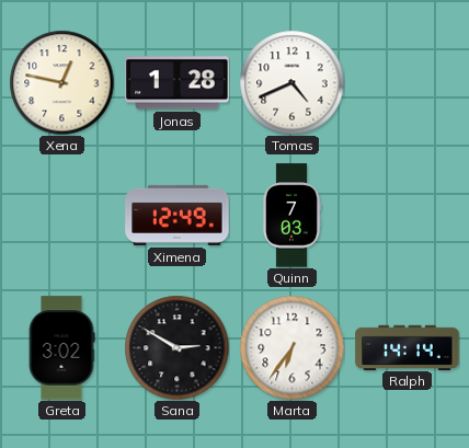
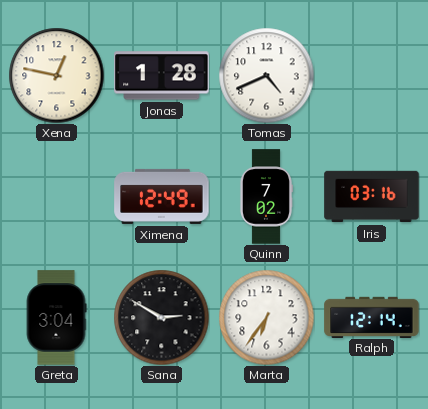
Quinn: 7:03 -> 7:02 (266, 197)
Iris: none -> 03:16 (372, 197)
Greta: 3:02 -> 3:04 (56, 318)
Ralph: 14:14 -> 12:14 (372, 317)
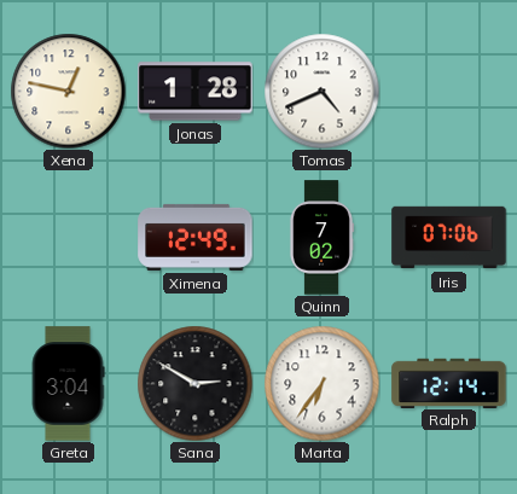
Iris: 03:16 -> 07:06 (449, 238)
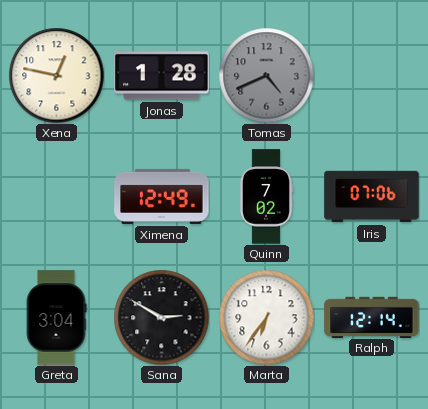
Tomas dial: white -> grey (266, 75)
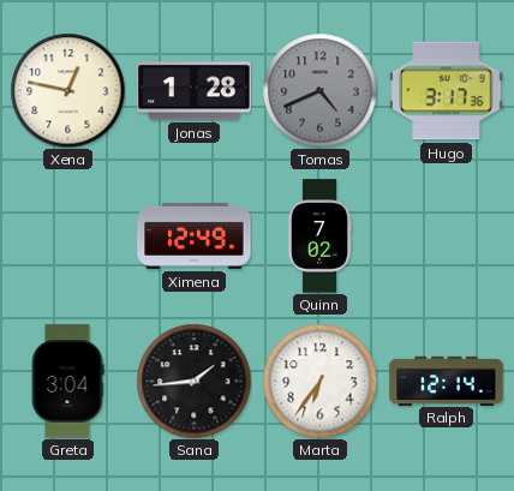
Hugo: none -> 3:17 (447, 91)
Iris: 07:06 -> none (372, 197)
Sana: 2:50 -> 1:44 (193, 381)
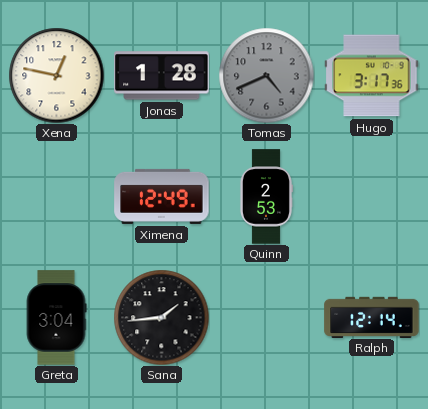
Quinn: 7:02 -> 2:53 (266, 197)
Marta: 6:36 -> none (319, 381)
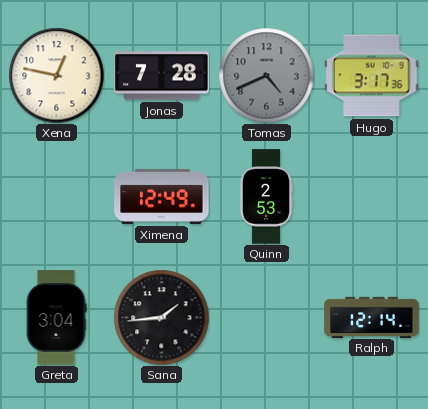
Jonas: 1:28 -> 7:28 (162, 76)
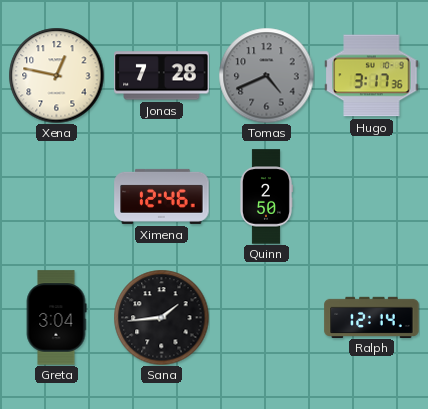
Ximena: 12:49 -> 12:46 (162, 196)
Quinn: 2:53 -> 2:50 (266, 197)
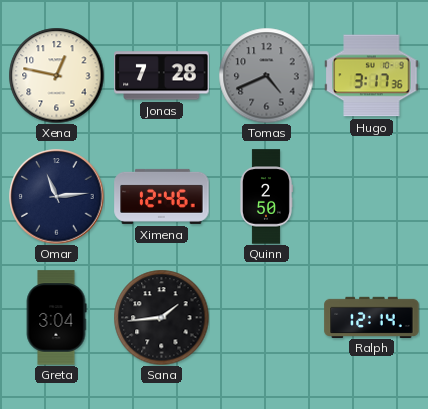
Omar: none -> 11:14 (57, 197)
